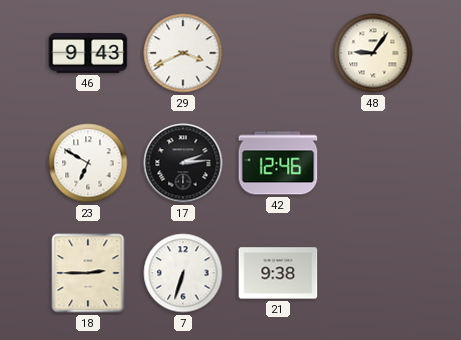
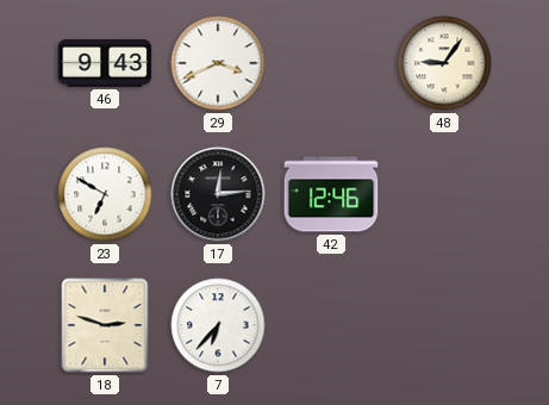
17: 2:14 -> 12:14 (218, 194)
18: 2:45 -> 2:48 (105, 325)
7: 6:33 -> 6:37 (218, 325)
21: 9:38 -> none (278, 273)
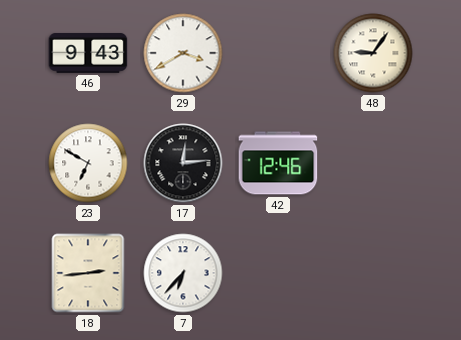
29: 3:41 -> 3:40 (183, 53)
18: 2:48 -> 2:44 (88, 273)
